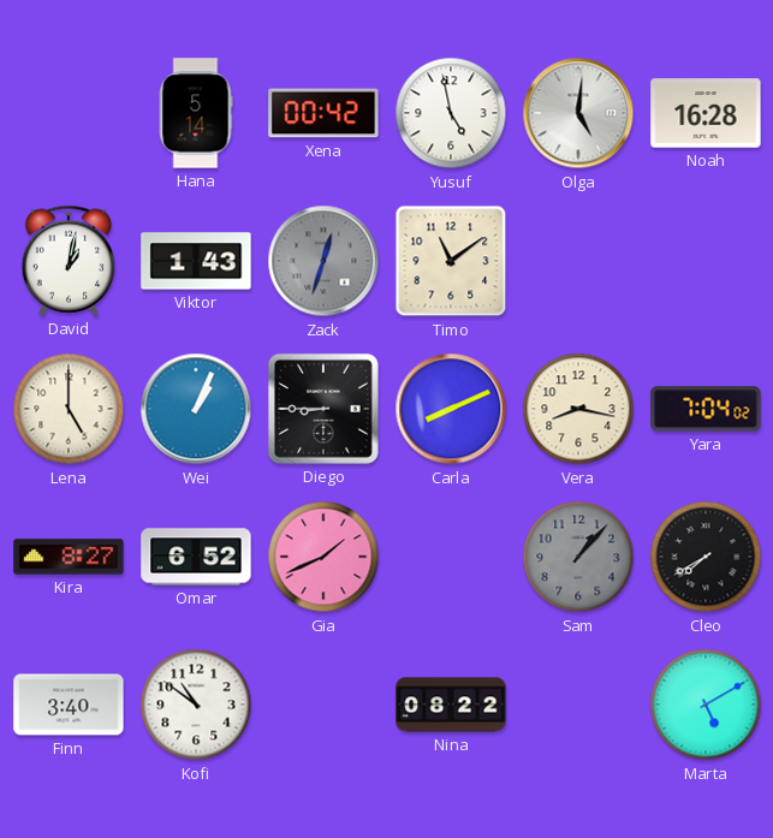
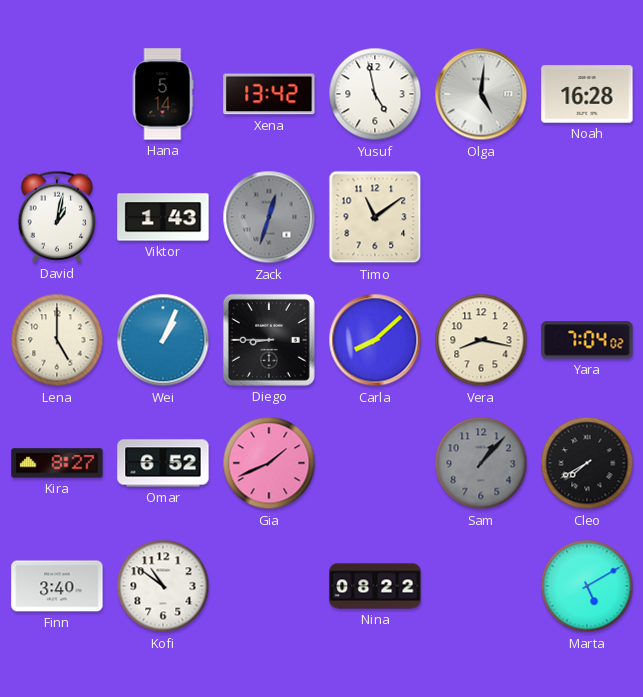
Xena: 00:42 -> 13:42 (269, 94)
Carla: 8:11 -> 8:08 (375, 340)
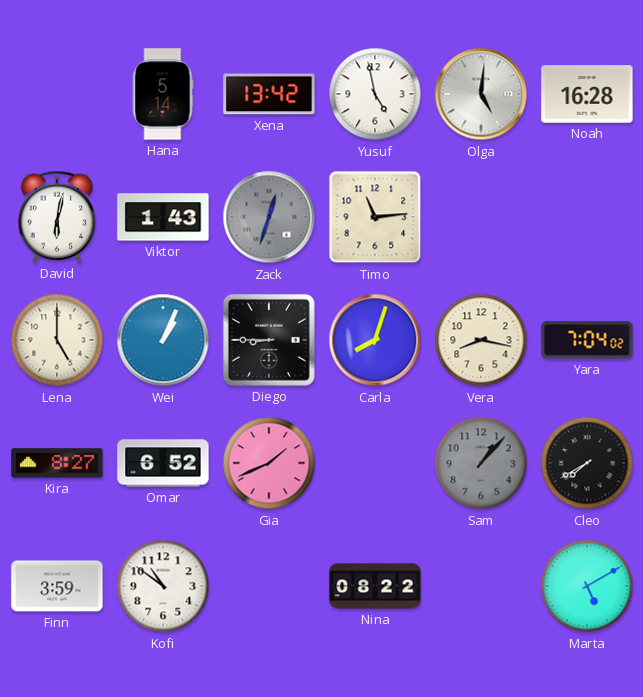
David: 1:02 -> 6:02 (57, 217)
Timo: 11:09 -> 11:14 (375, 217)
Carla: 8:08 -> 8:03 (375, 340)
Finn: 3:40 -> 3:59 (57, 586)
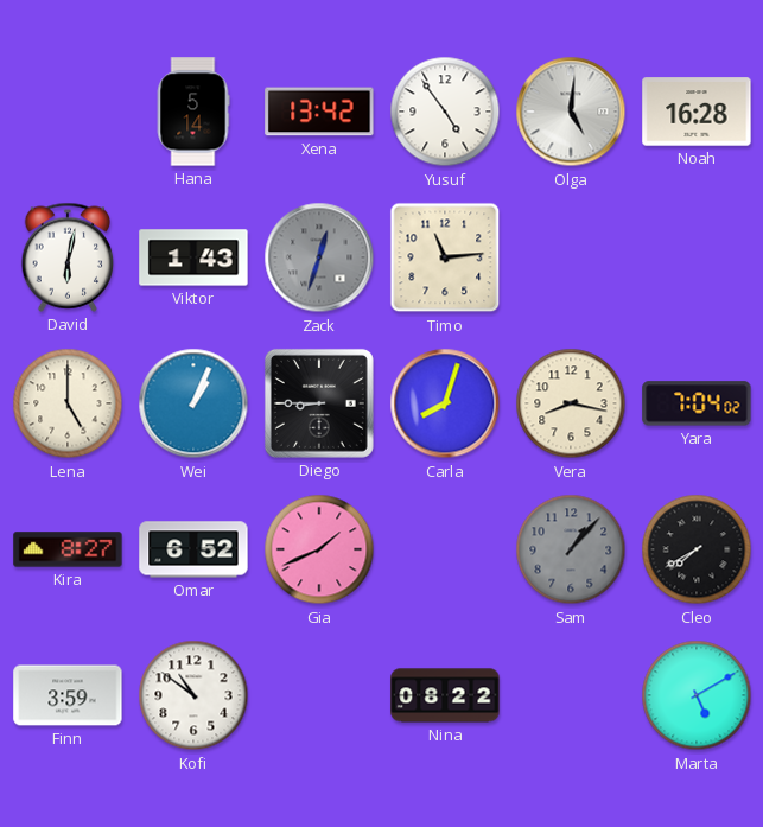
Yusuf: 4:58 -> 4:54 (445, 112)
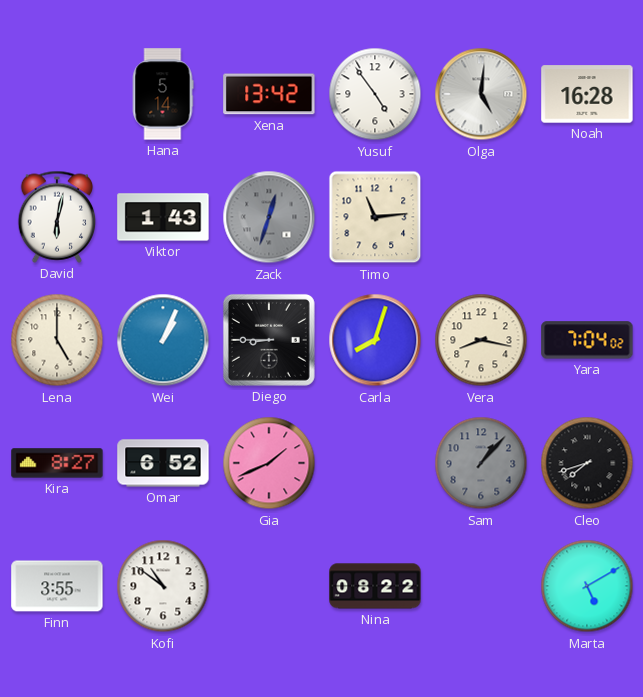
Cleo: 7:40 -> 7:42 (587, 463)
Finn: 3:59 -> 3:55 (57, 586)
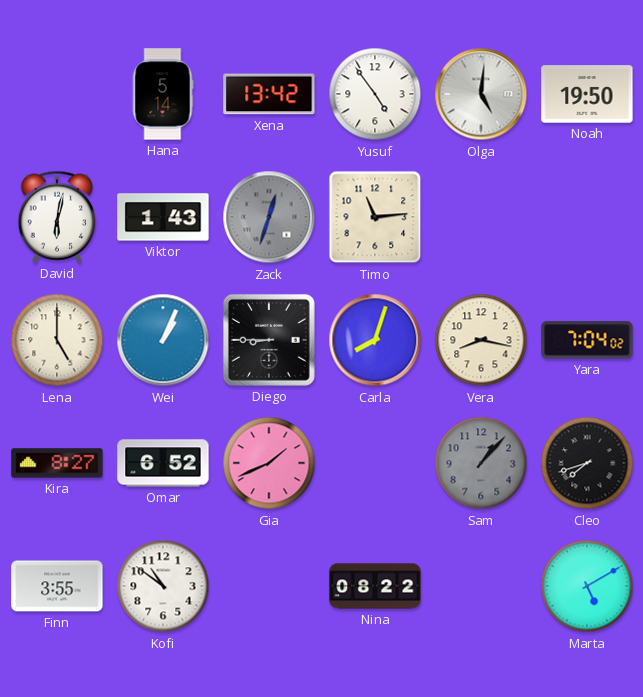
Noah: 16:28 -> 19:50 (587, 94)
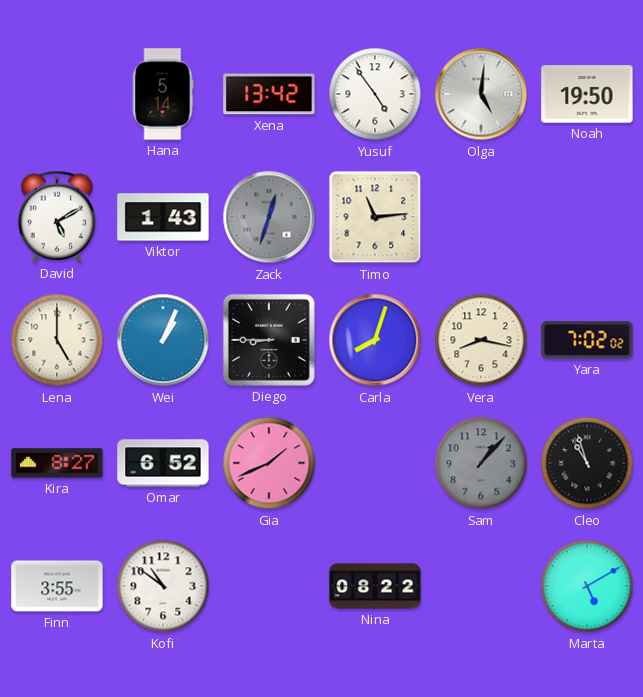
David: 6:02 -> 5:10 (57, 217)
Yara: 7:04 -> 7:02 (587, 340)
Cleo: 7:42 -> 10:57 (587, 463)
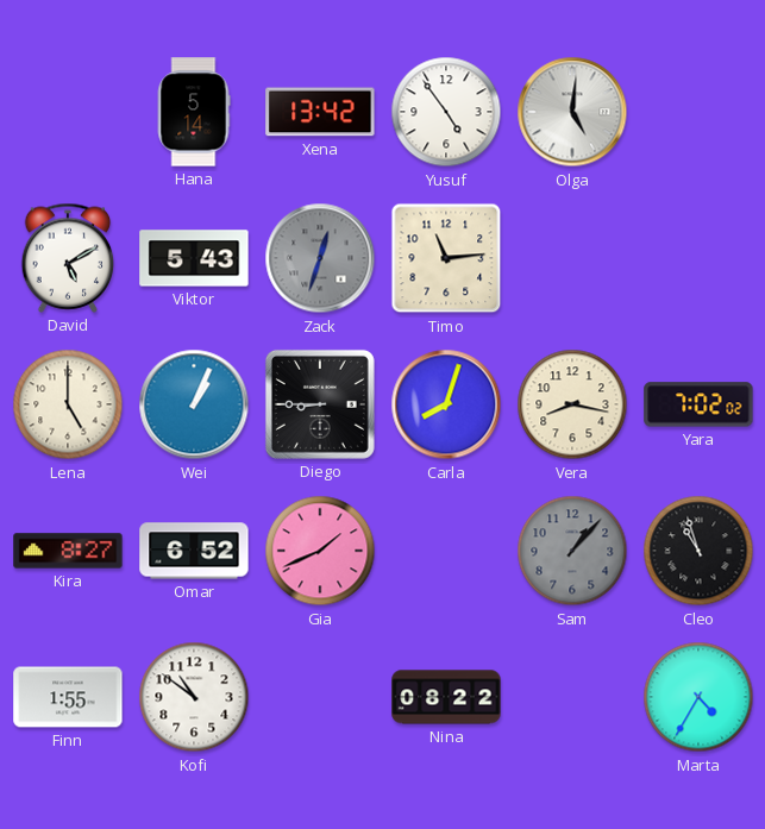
Noah: 19:50 -> none (587, 94)
Viktor: 1:43 -> 5:43 (194, 258)
Finn: 3:55 -> 1:55 (68, 697)
Marta: 5:10 -> 4:35 (698, 697)
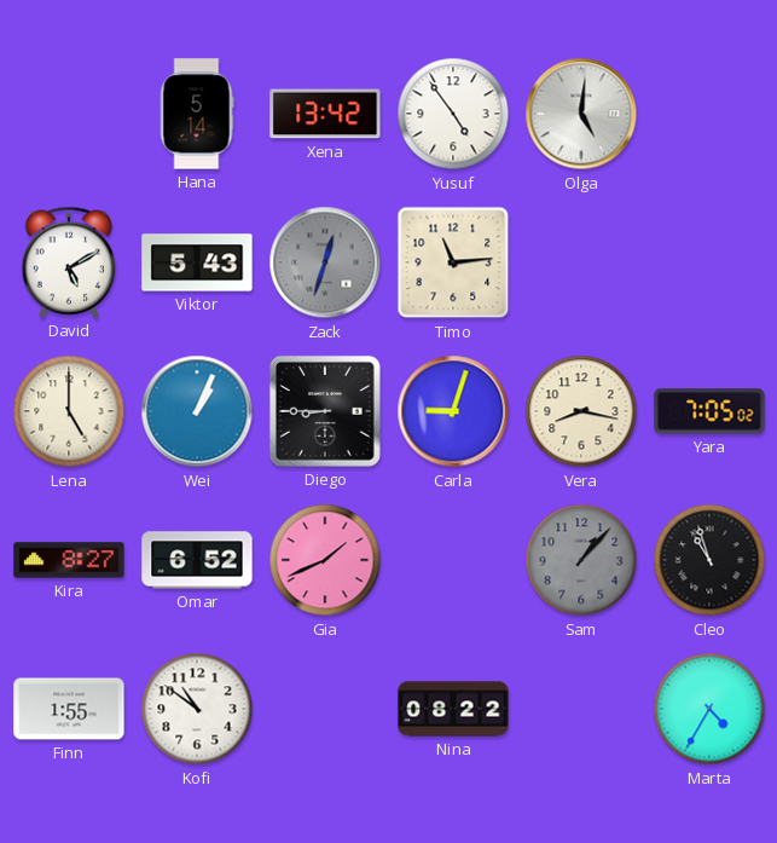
Carla: 8:03 -> 9:03 (453, 411)
Yara: 7:02 -> 7:05 (709, 411)
